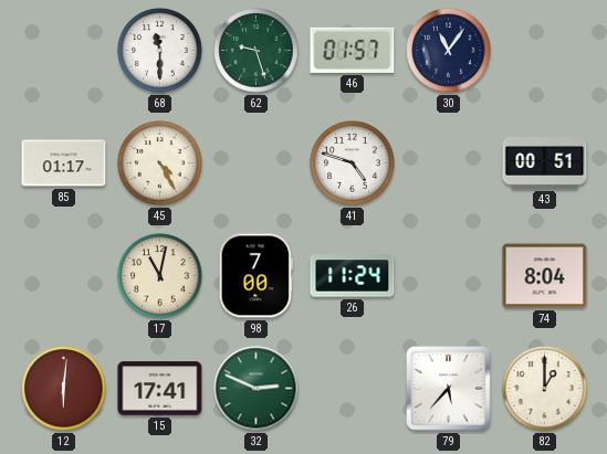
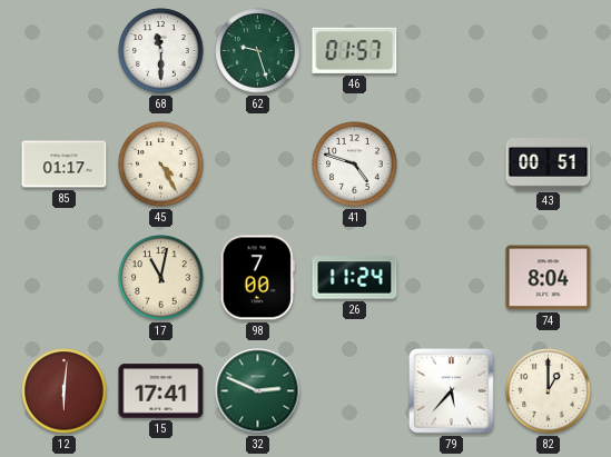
30: 11:06 -> none (449, 51)
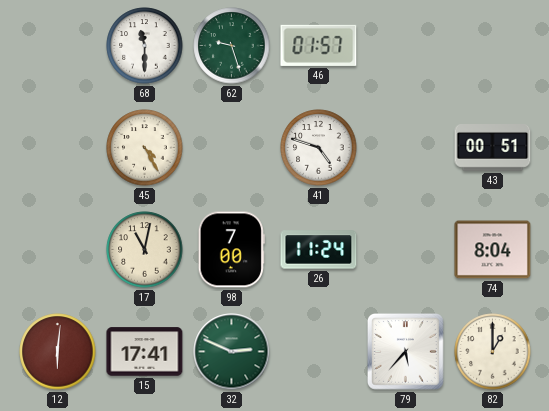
85: 01:17 -> none (65, 165)
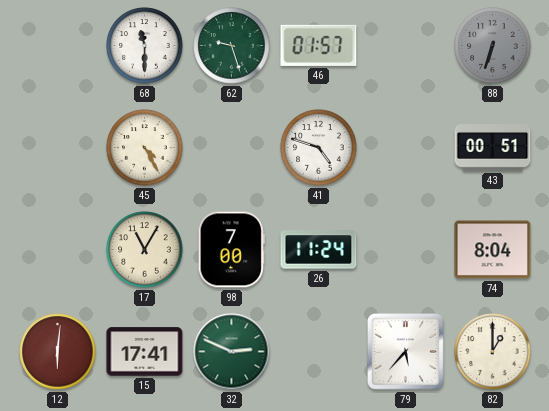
88: none -> 6:33 (493, 46)
17: 11:02 -> 11:05 (145, 250)
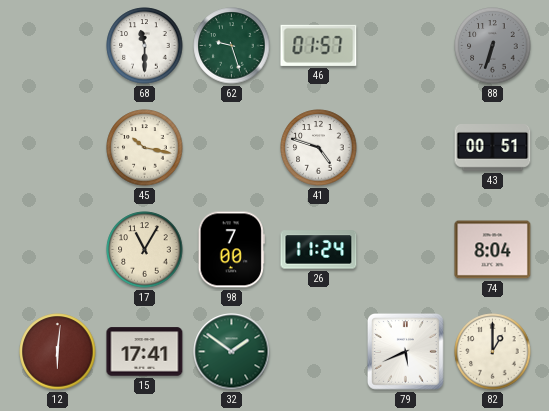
45: 4:25 -> 10:17 (145, 148)
32: 2:49 -> 1:51 (232, 352)
79: 5:37 -> 5:41 (406, 352)
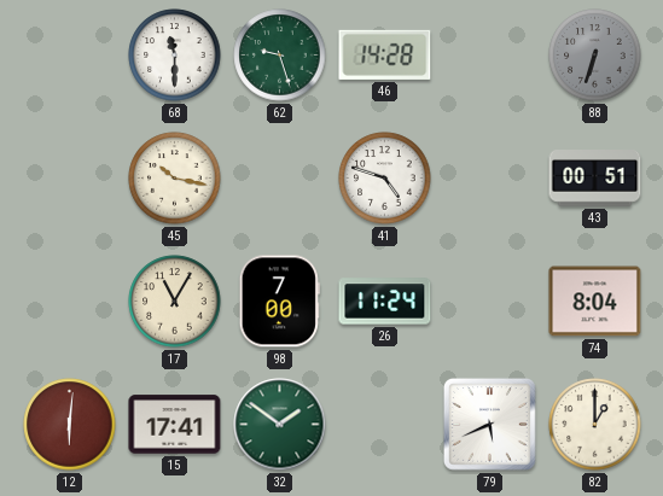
46: 01:57 -> 14:28 (385, 54)
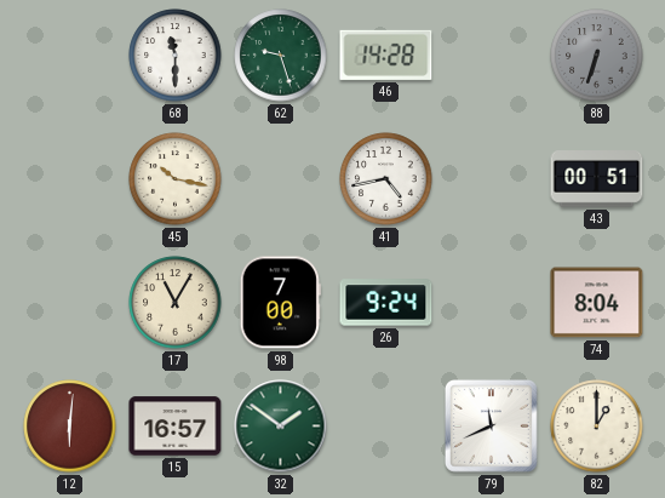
41: 4:48 -> 4:43 (386, 179)
26: 11:24 -> 9:24 (386, 303)
15: 17:41 -> 16:57 (176, 427)
79: 5:41 -> 11:41 (492, 427)
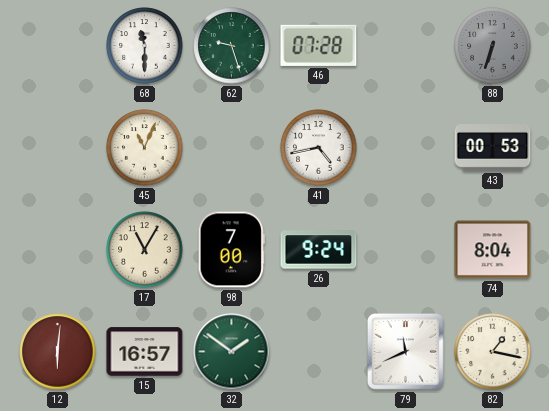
46: 14:28 -> 07:28 (319, 45)
45: 10:17 -> 11:04 (145, 148)
43: 00:51 -> 00:53 (493, 148)
82: 1:00 -> 1:17 (493, 352)
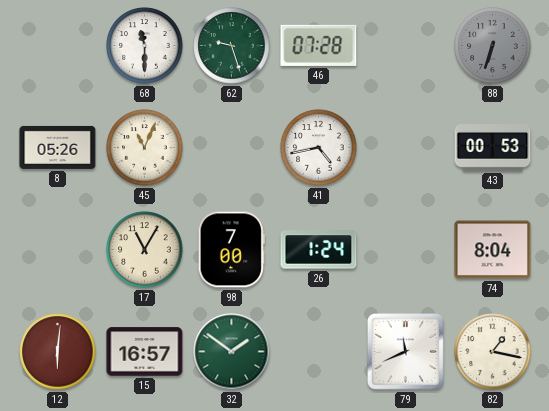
8: none -> 05:26 (58, 147)
26: 9:24 -> 1:24 (319, 250)
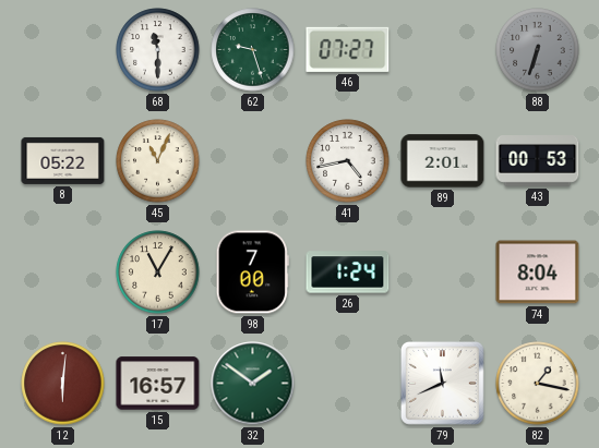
46: 07:28 -> 07:27 (348, 49)
8: 05:26 -> 05:22 (63, 160)
89: none -> 2:01 (443, 161)
